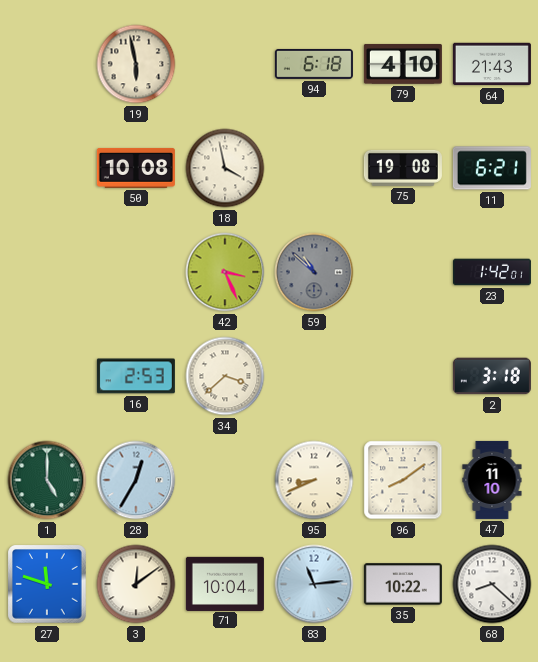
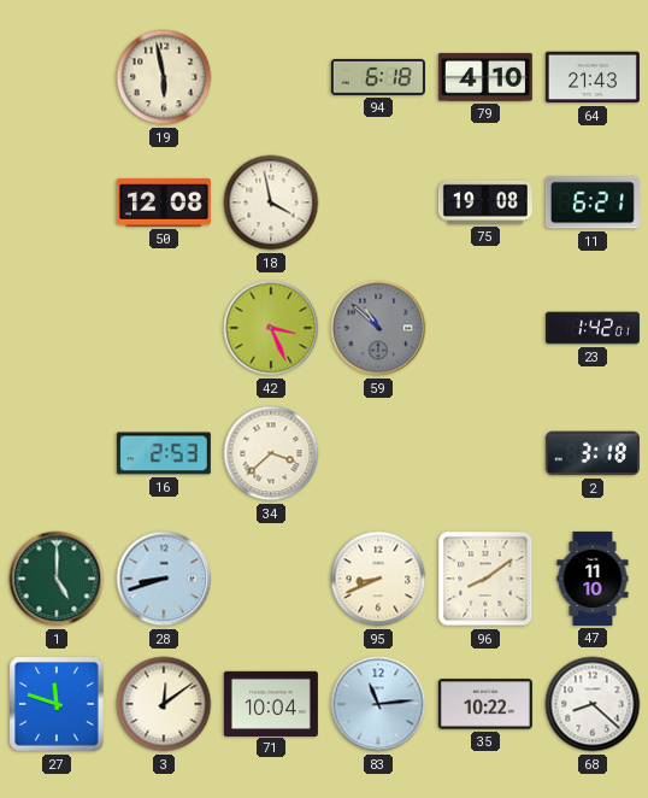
50: 10:08 -> 12:08 (164, 203)
28: 12:35 -> 8:42 (164, 579)
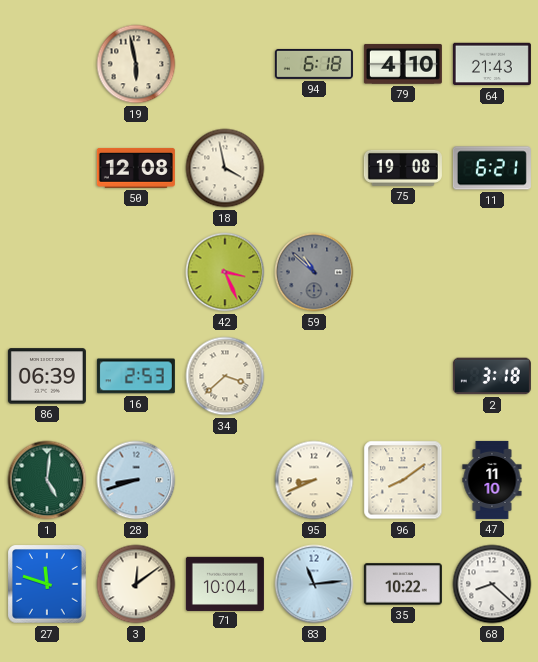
23: 1:42 -> none (593, 328)
86: none -> 06:39 (47, 376)
1: 5:00 -> 5:01 (47, 480)
